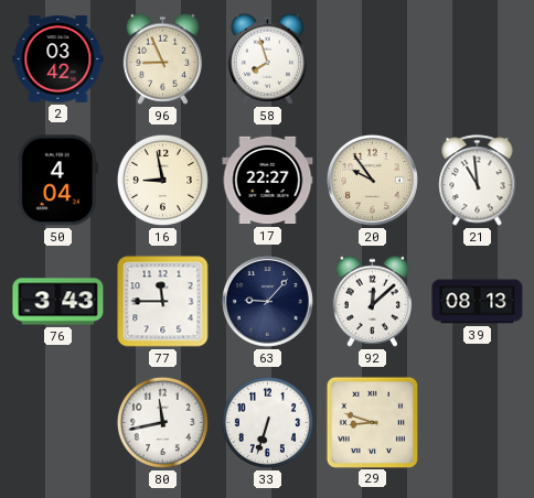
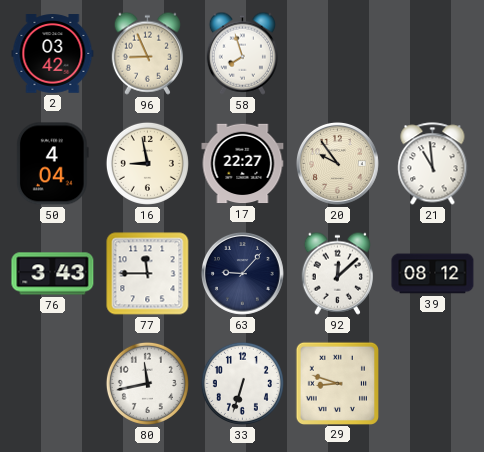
39: 08:13 -> 08:12 (433, 274)
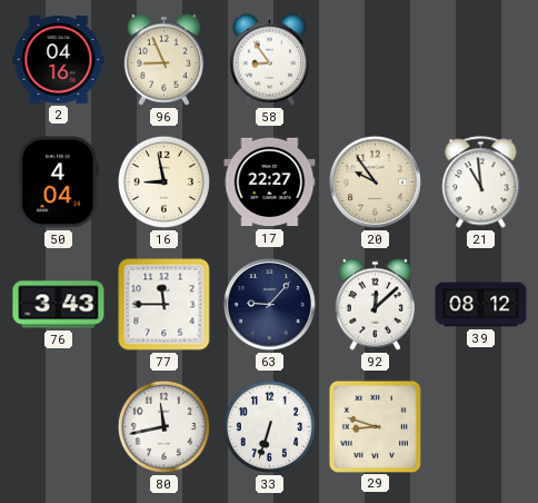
2: 03:42 -> 04:16 (59, 60)
58: 7:57 -> 8:54 (269, 59)
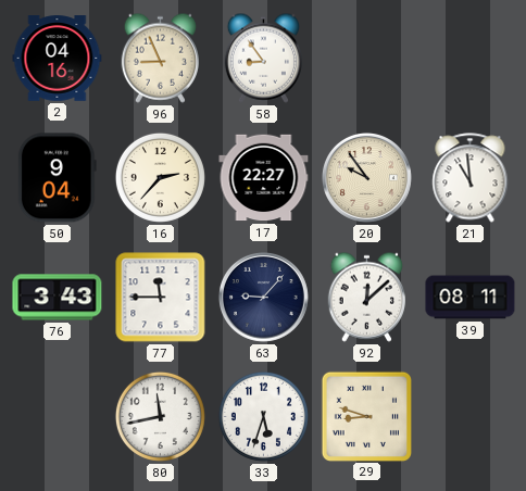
50: 4:04 -> 9:04 (57, 178)
16: 8:58 -> 2:37 (160, 177)
39: 08:12 -> 08:11 (471, 298)
33: 6:33 -> 5:33 (263, 416)
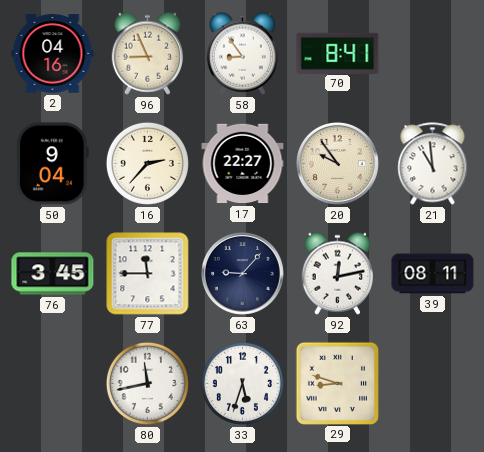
70: none -> 8:41 (338, 53)
76: 3:43 -> 3:45 (53, 274)
92: 12:08 -> 12:13 (337, 273)
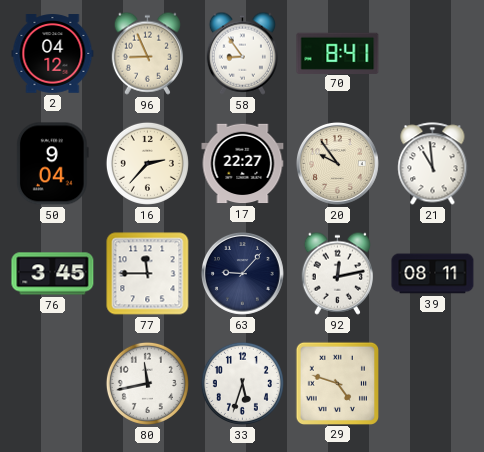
2: 04:16 -> 04:12 (53, 54)
29: 8:48 -> 4:48 (337, 383)
